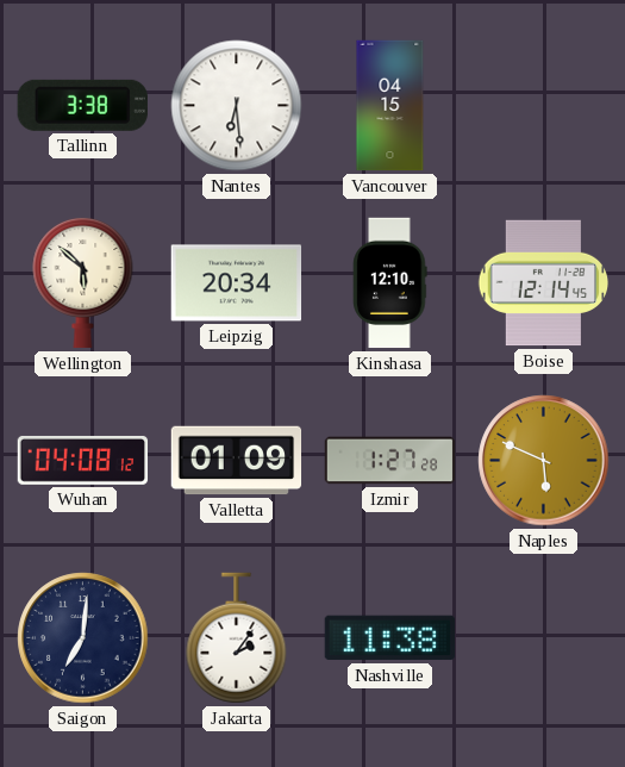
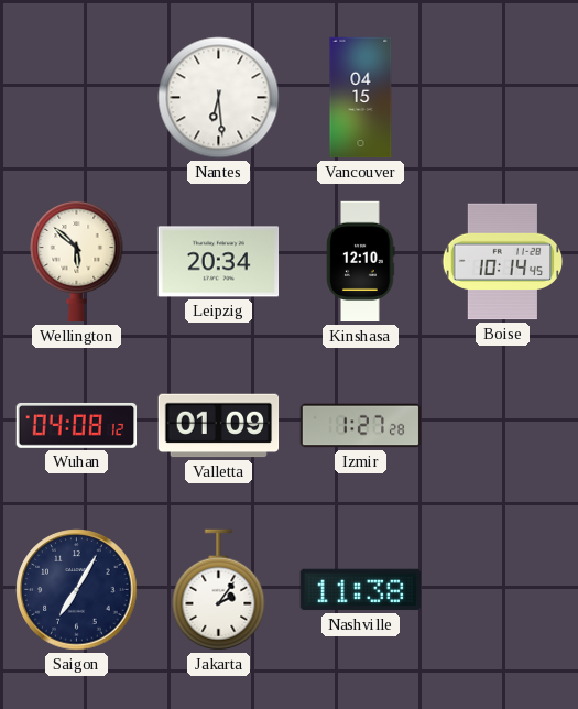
Tallinn: 3:38 -> none (82, 105)
Boise: 12:14 -> 10:14 (503, 262)
Naples: 5:49 -> none (544, 461)
Saigon: 7:01 -> 7:05 (77, 590)
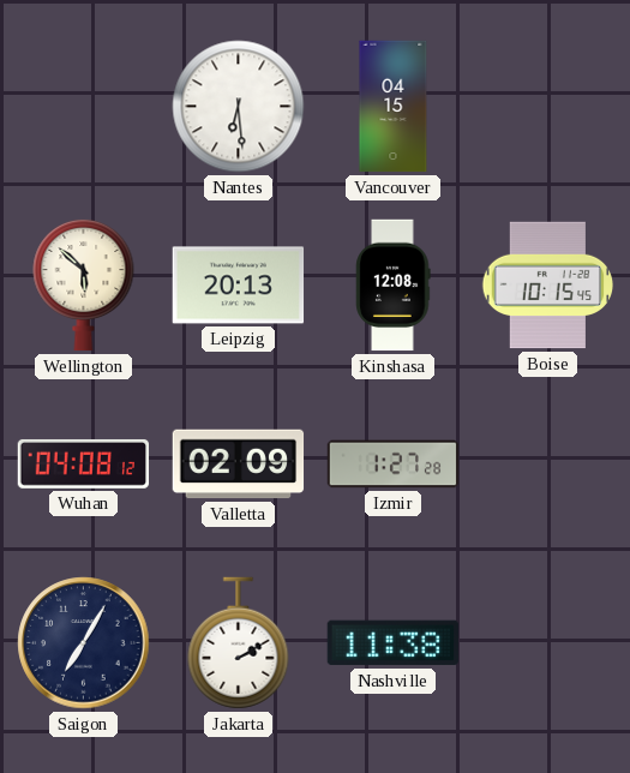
Leipzig: 20:34 -> 20:13 (239, 286)
Kinshasa: 12:10 -> 12:08 (394, 286)
Boise: 10:14 -> 10:15 (548, 286)
Valletta: 01:09 -> 02:09 (239, 465)
Jakarta: 2:06 -> 2:10 (239, 643)
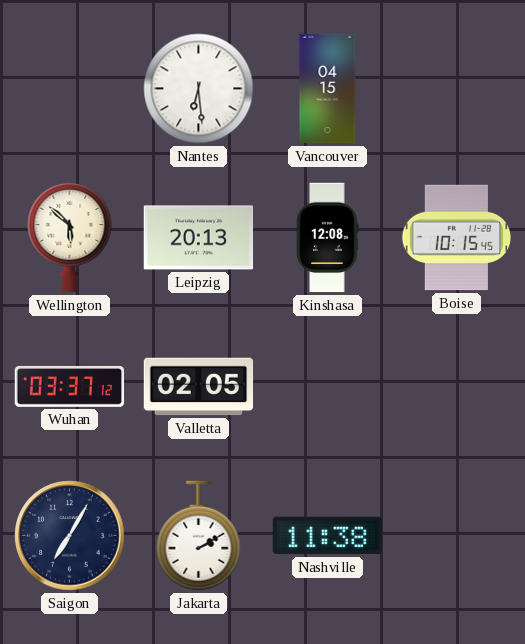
Wuhan: 04:08 -> 03:37 (70, 387)
Valletta: 02:09 -> 02:05 (199, 387)
Izmir: 1:27 -> none (394, 465)
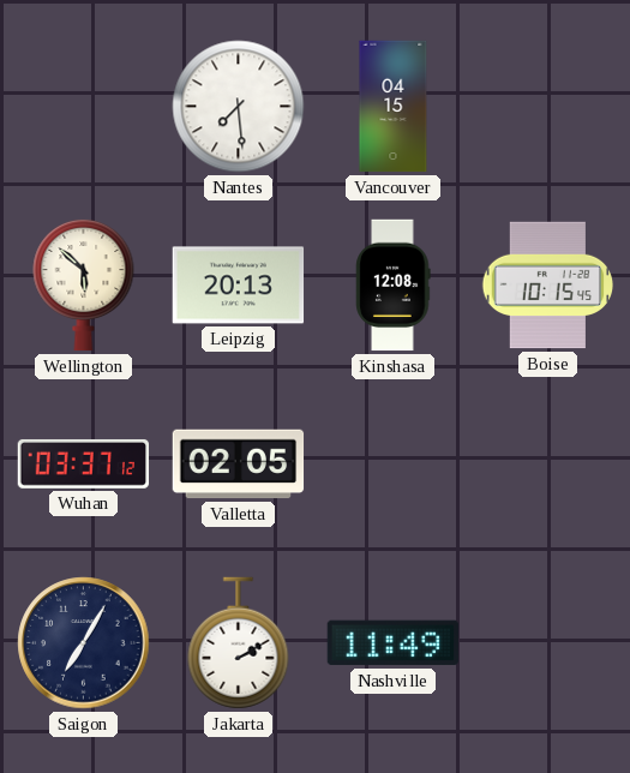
Nantes: 6:29 -> 7:29 (239, 107)
Nashville: 11:38 -> 11:49 (392, 643)
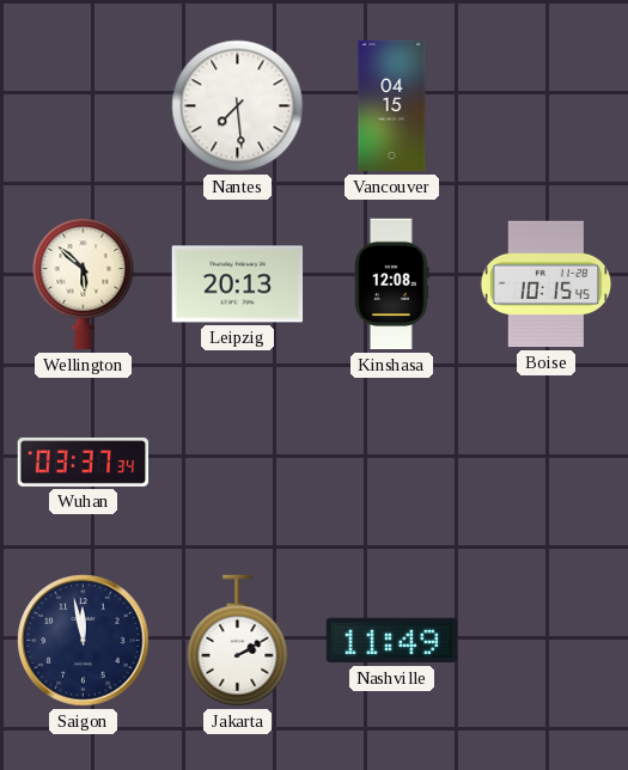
Wuhan: 03:37:12 -> 03:37:34 (84, 463)
Valletta: 02:05 -> none (239, 465)
Saigon: 7:05 -> 11:58 (84, 641)
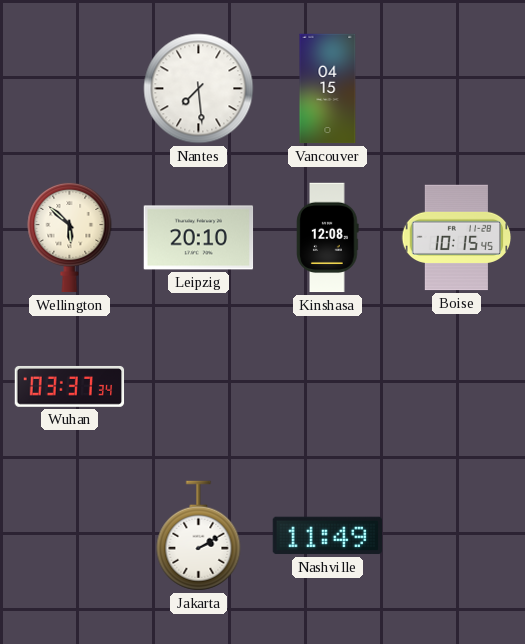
Leipzig: 20:13 -> 20:10 (199, 238)
Saigon: 11:58 -> none (84, 641)
